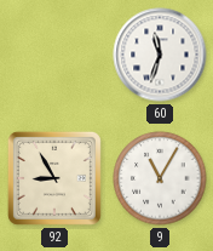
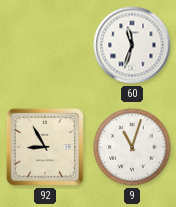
9: 11:05 -> 11:03 (132, 147)
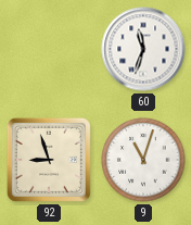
92: 8:55 -> 8:57 (49, 160)
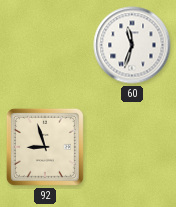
9: 11:03 -> none (143, 160)
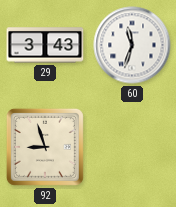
29: none -> 3:43 (45, 45)
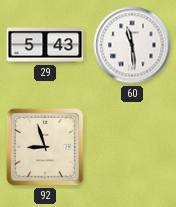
29: 3:43 -> 5:43 (45, 45)
60: 11:33 -> 11:29 (132, 45)
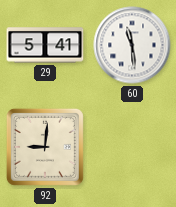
29: 5:43 -> 5:41 (45, 45)
92: 8:57 -> 9:01 (45, 147)
